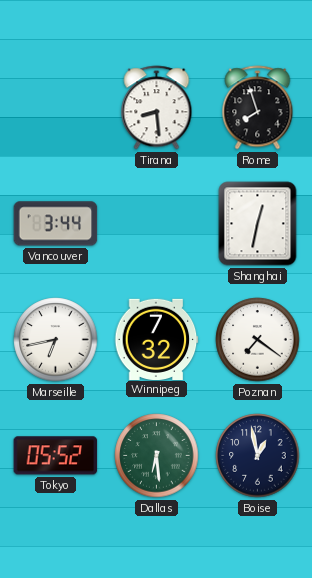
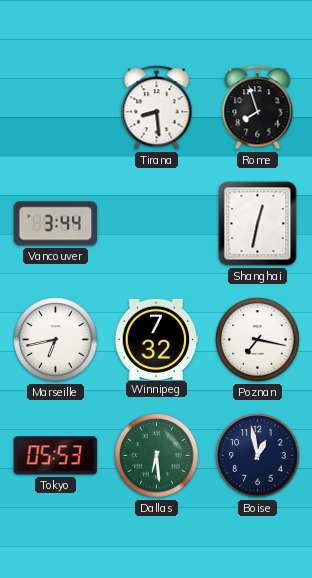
Poznan: 7:21 -> 7:17 (258, 340)
Tokyo: 05:52 -> 05:53 (56, 456)
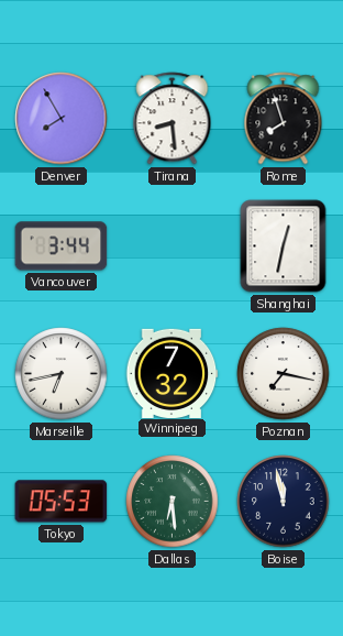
Denver: none -> 7:55 (62, 119)
Boise: 12:58 -> 11:58 (284, 502)
